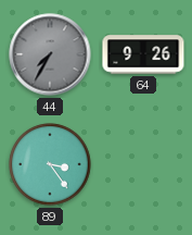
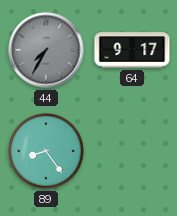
64: 9:26 -> 9:17 (132, 50)
89: 3:24 -> 8:24 (46, 151)
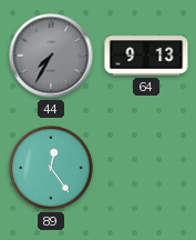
64: 9:17 -> 9:13 (146, 56)
89: 8:24 -> 12:24 (51, 168)
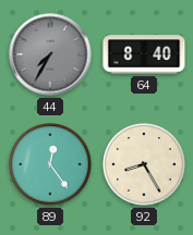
64: 9:13 -> 8:40 (144, 54)
92: none -> 8:25 (144, 164)
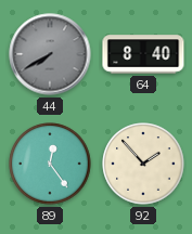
44: 7:35 -> 7:40 (50, 54)
92: 8:25 -> 1:53 (143, 164)
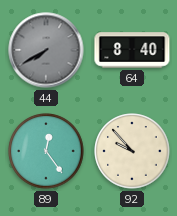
92: 1:53 -> 9:53 (132, 151)
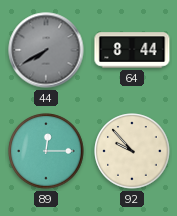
64: 8:40 -> 8:44 (132, 50)
89: 12:24 -> 12:15 (46, 151)
